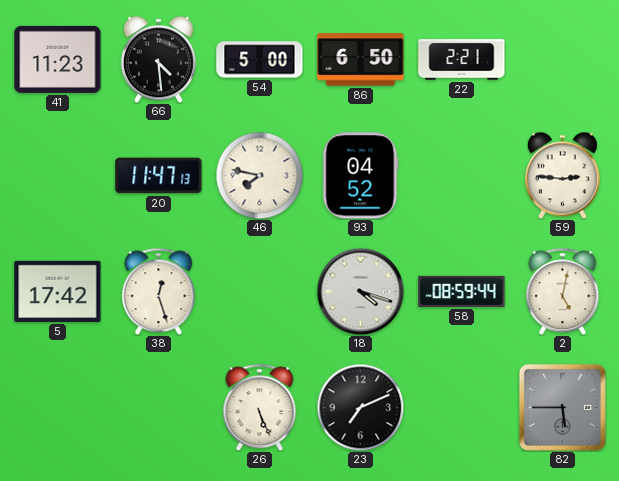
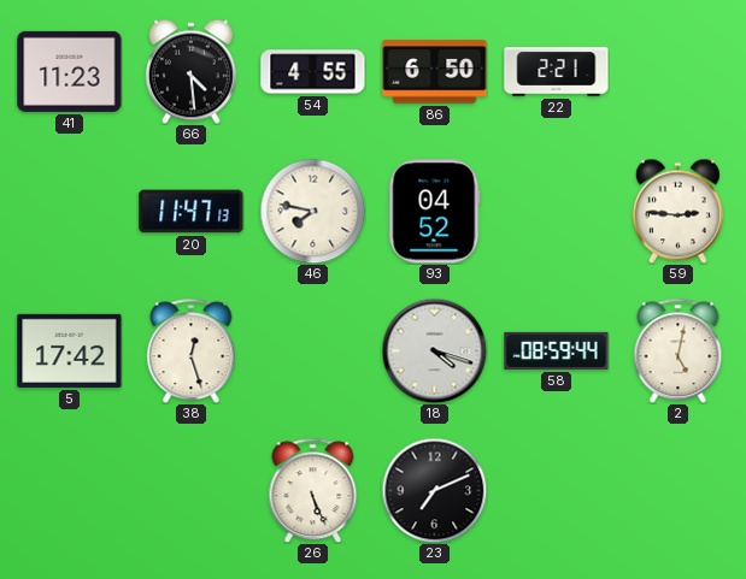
54: 5:00 -> 4:55 (313, 72)
82: 5:45 -> none (562, 407)
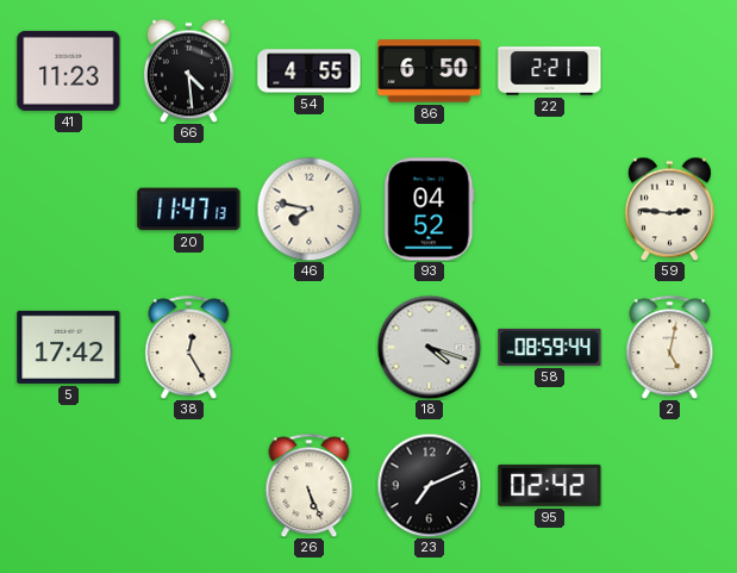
38: 12:27 -> 12:25 (189, 347)
95: none -> 02:42 (550, 485)
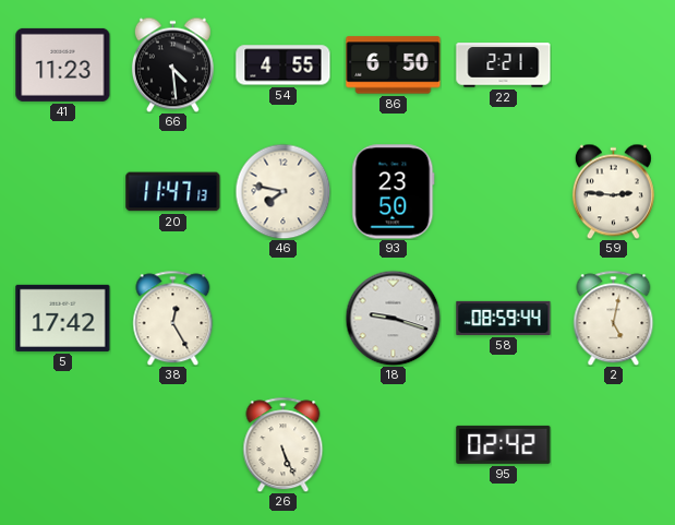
93: 04:52 -> 23:50 (394, 192)
18: 4:18 -> 9:18 (393, 318)
23: 7:11 -> none (429, 485)
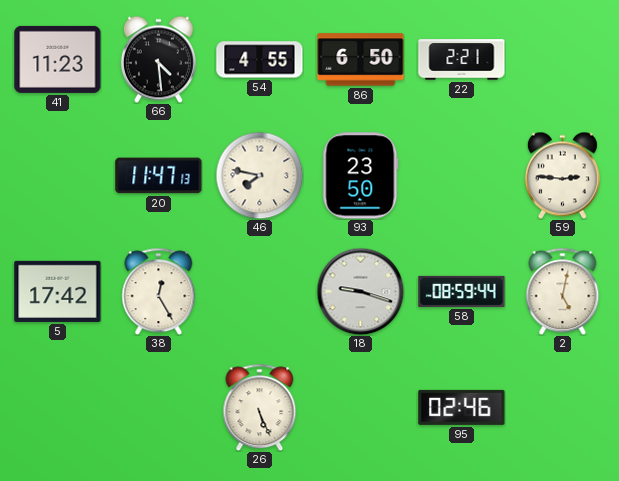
95: 02:42 -> 02:46 (462, 407)
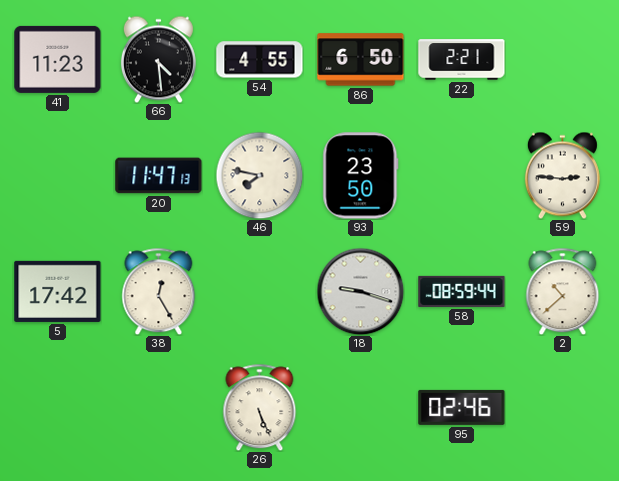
2: 5:02 -> 10:38 (563, 291)
